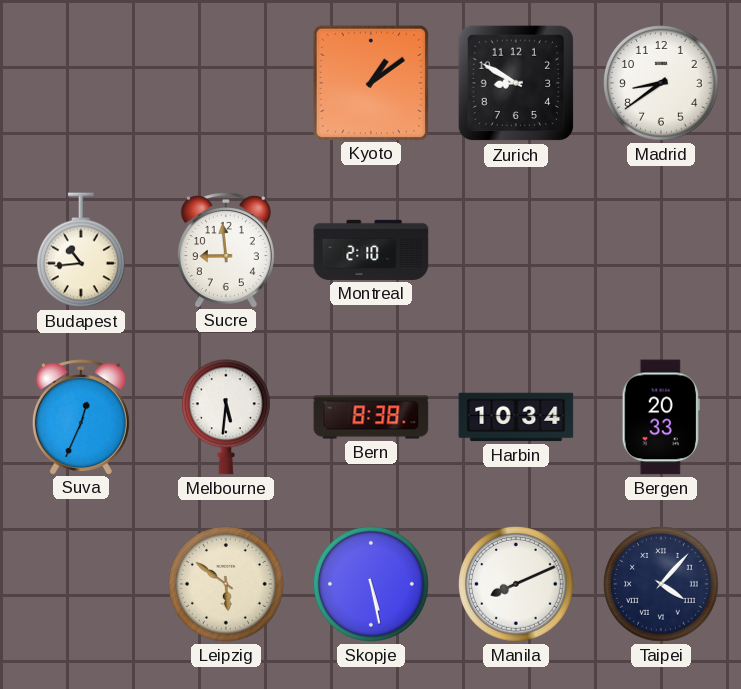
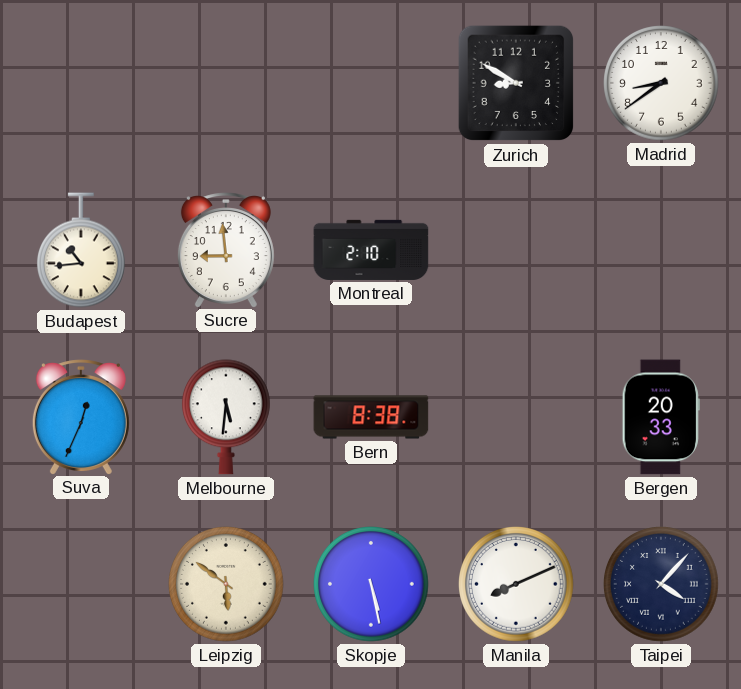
Kyoto: 1:09 -> none (370, 82)
Harbin: 10:34 -> none (516, 417)
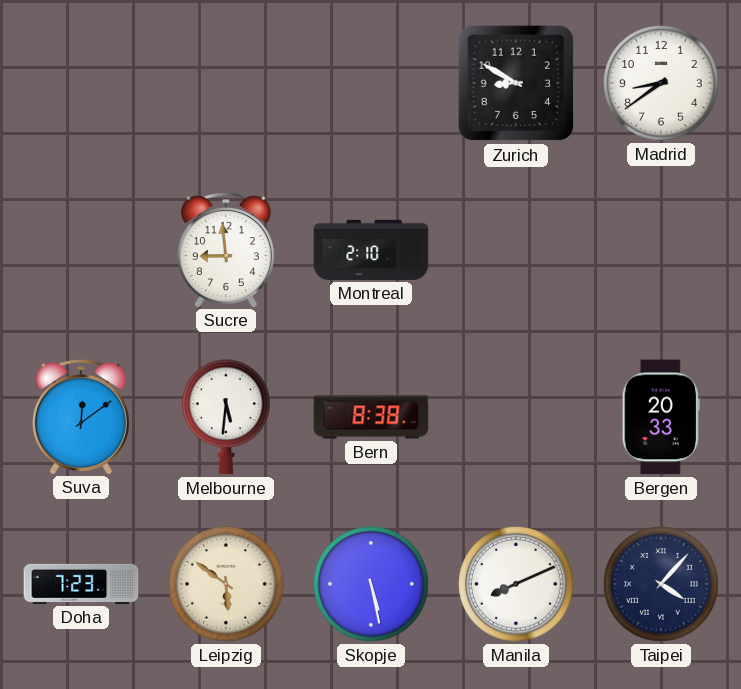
Budapest: 10:44 -> none (81, 250)
Suva: 12:34 -> 12:09 (81, 417)
Doha: none -> 7:23 (81, 584)
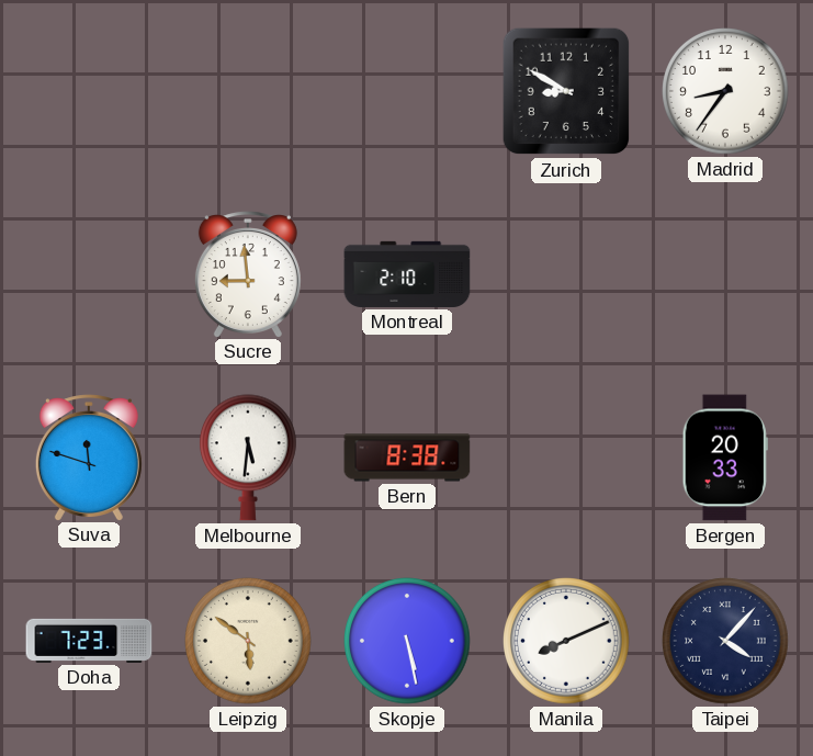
Madrid: 8:39 -> 8:36 (726, 92)
Suva: 12:09 -> 11:48 (89, 458)
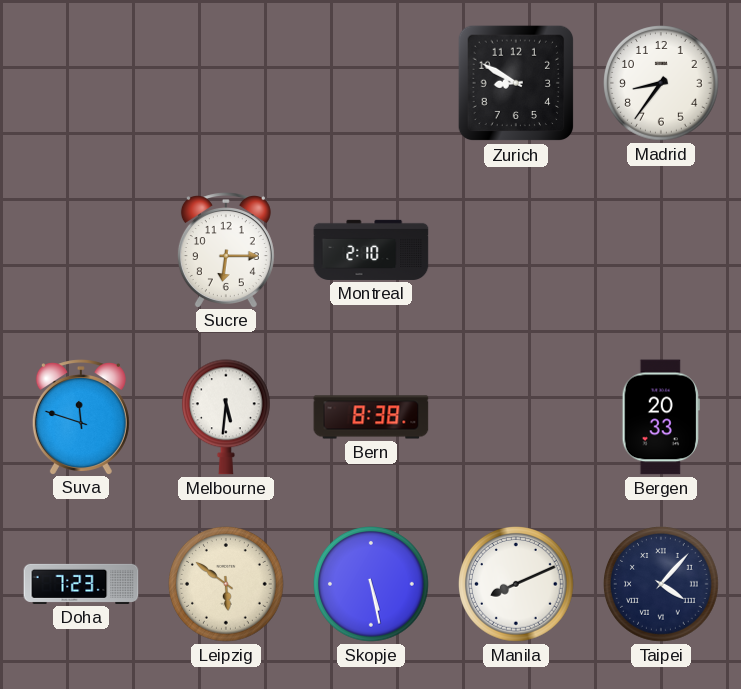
Sucre: 8:59 -> 6:15 (226, 250)
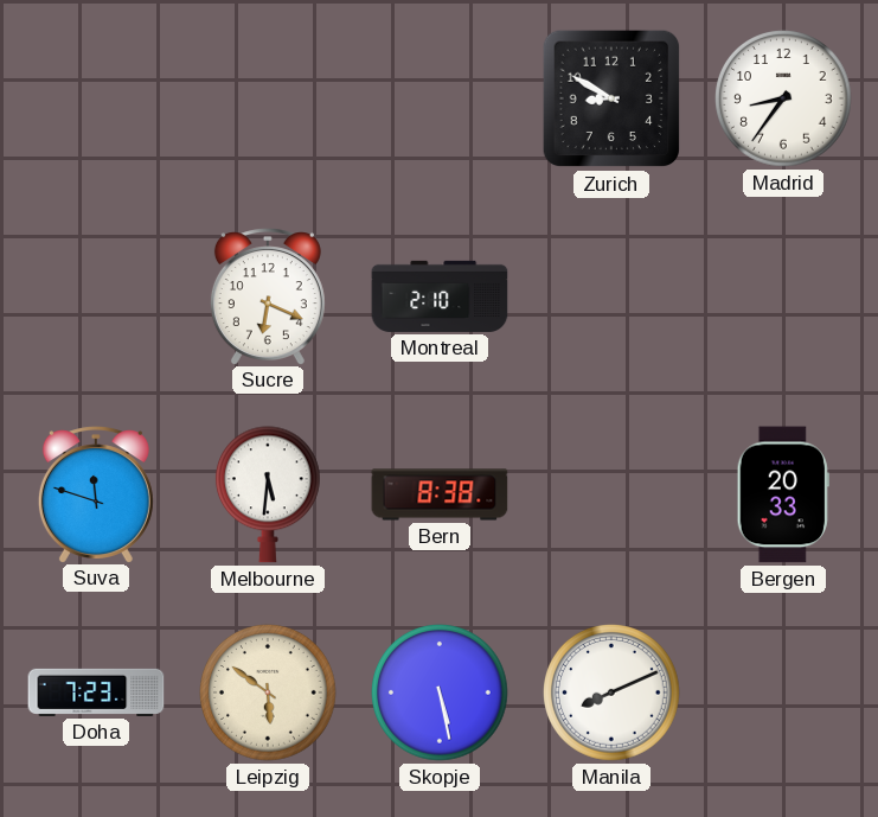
Sucre: 6:15 -> 6:19 (268, 296)
Taipei: 4:07 -> none (662, 585)
